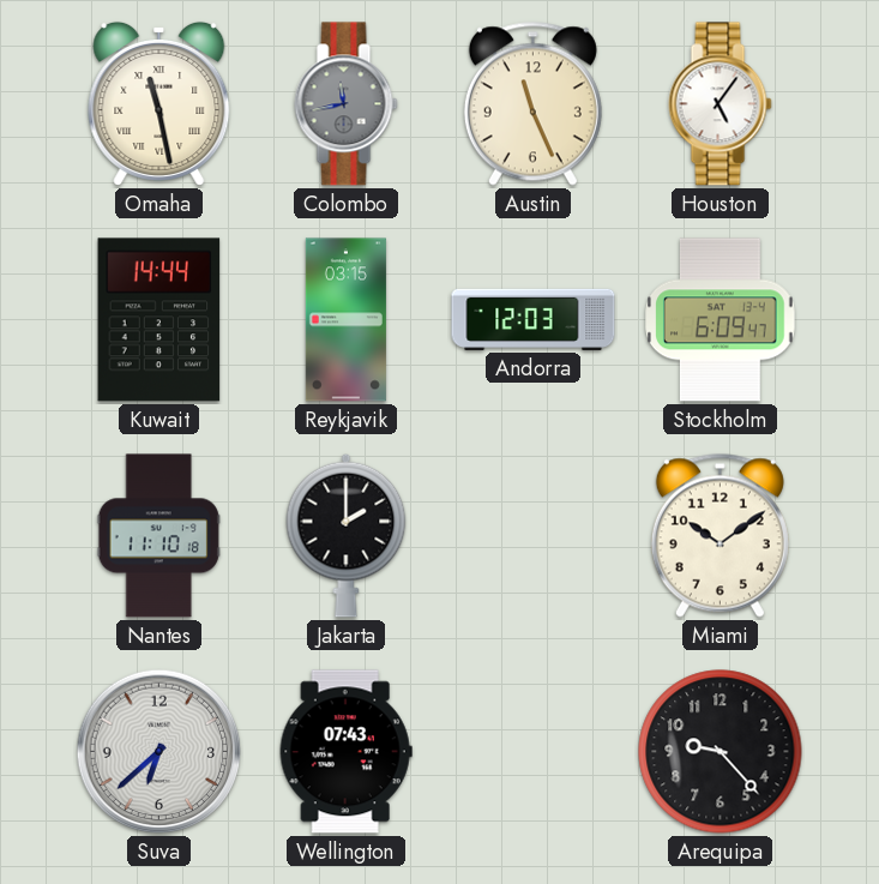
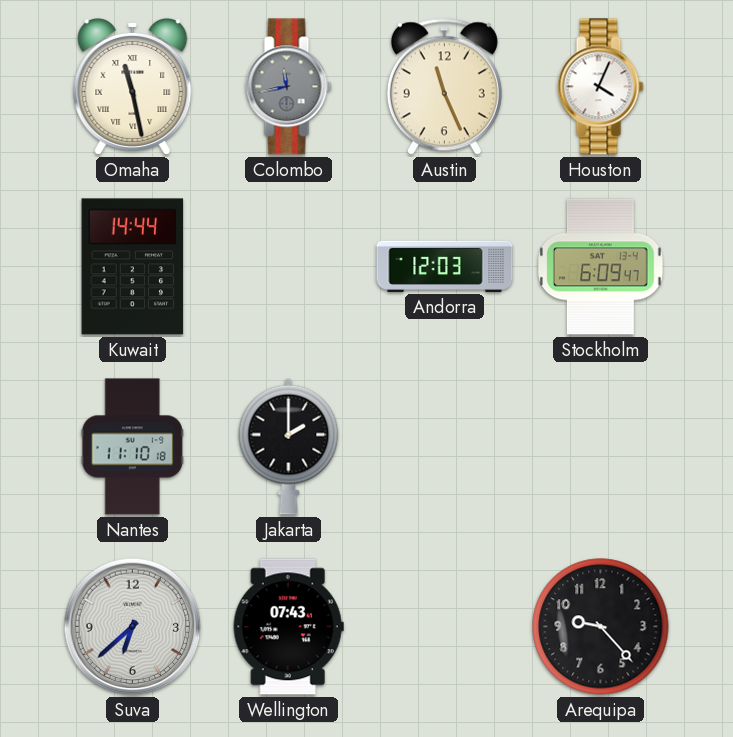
Houston: 5:06 -> 4:04 (601, 87)
Reykjavik: 03:15 -> none (345, 320)
Miami: 10:09 -> none (720, 535)
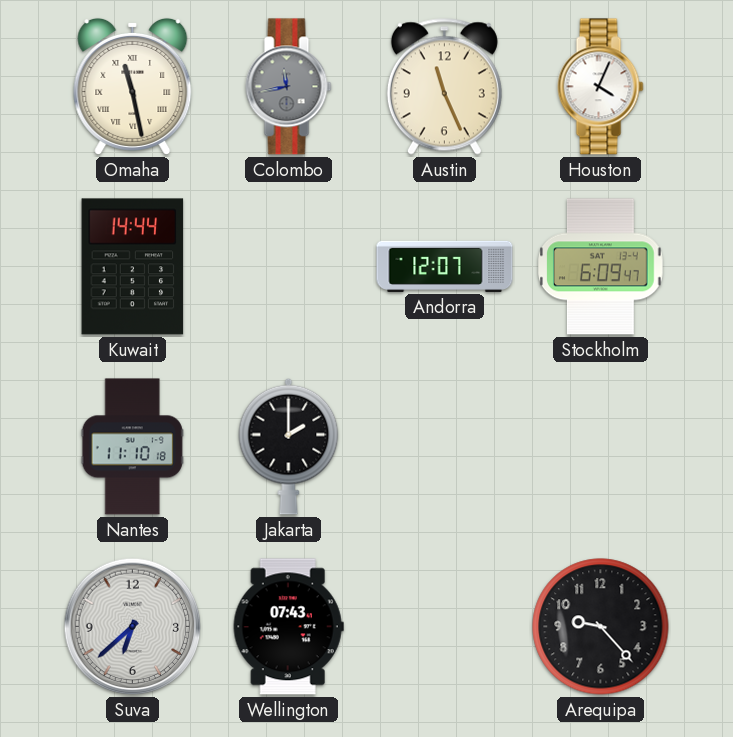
Andorra: 12:03 -> 12:07 (445, 266)
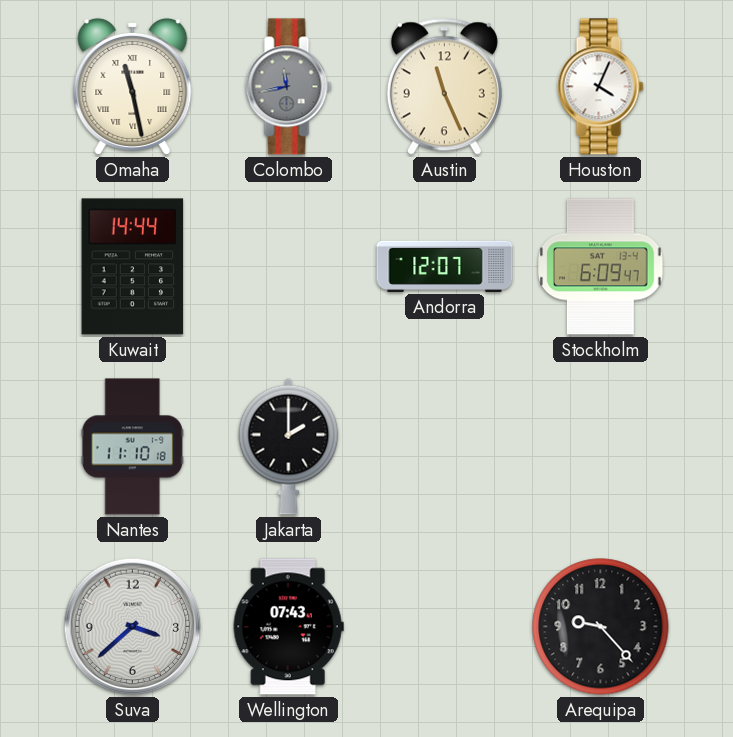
Suva: 6:38 -> 3:38 (133, 627)
